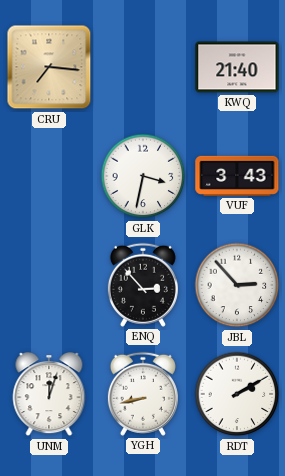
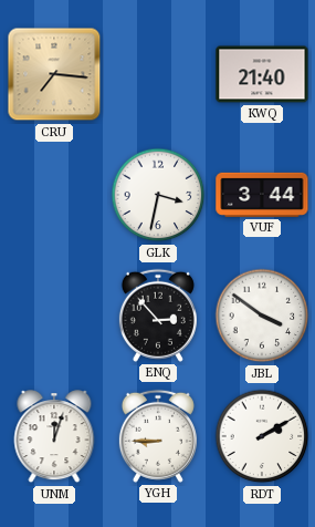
VUF: 3:43 -> 3:44 (262, 195)
JBL: 2:53 -> 3:51 (262, 316)
YGH: 8:43 -> 8:45 (158, 436)
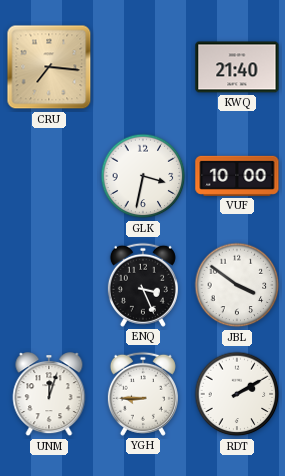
VUF: 3:44 -> 10:00 (237, 176)
ENQ: 2:53 -> 3:26 (143, 285)
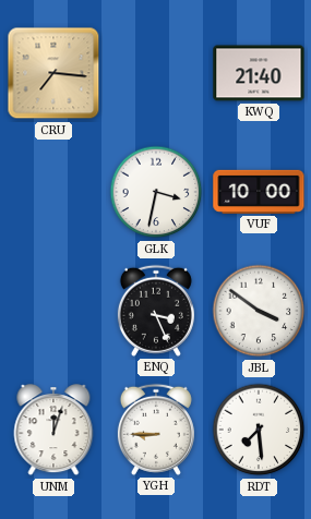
RDT: 2:10 -> 7:29 (259, 430)
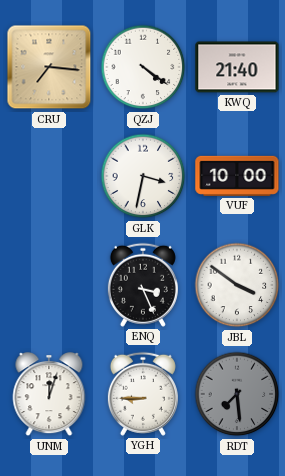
QZJ: none -> 4:21 (143, 67)
RDT dial: white -> grey (237, 394)
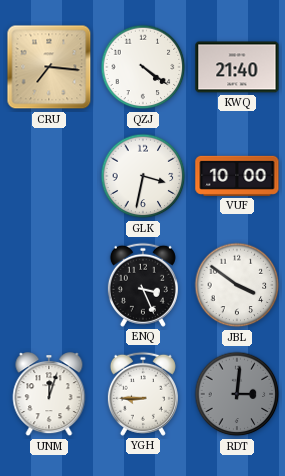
RDT: 7:29 -> 3:01 (237, 394)
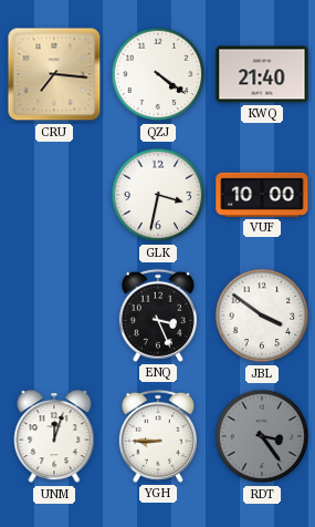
RDT: 3:01 -> 3:24 (262, 436)
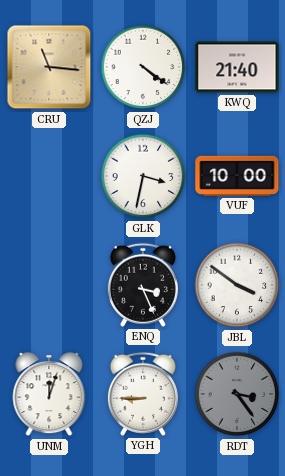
CRU: 7:16 -> 11:16 (49, 67)
